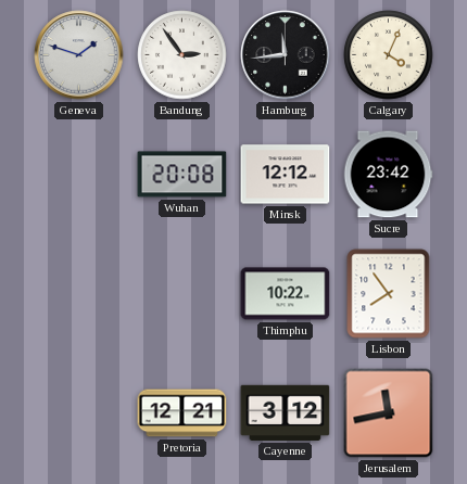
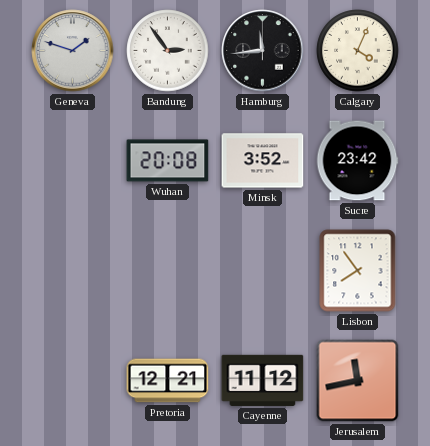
Minsk: 12:12 -> 3:52 (263, 161)
Thimphu: 10:22 -> none (286, 294)
Cayenne: 3:12 -> 11:12 (263, 380)
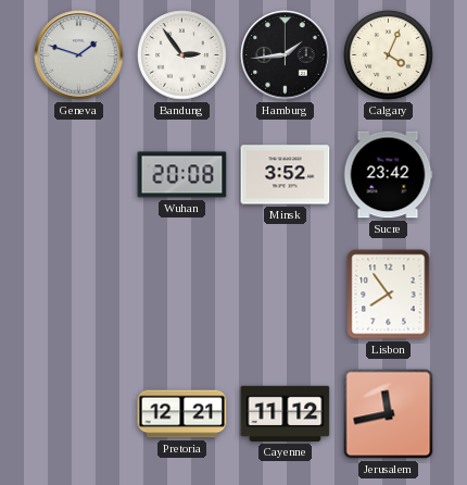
Hamburg: 11:44 -> 1:44 (286, 55)
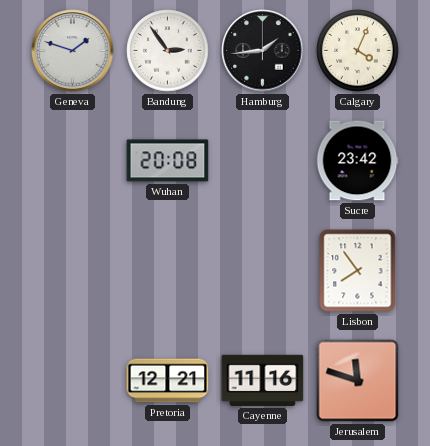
Minsk: 3:52 -> none (286, 175)
Cayenne: 11:12 -> 11:16 (263, 380)
Jerusalem: 11:43 -> 11:48 (358, 381)
